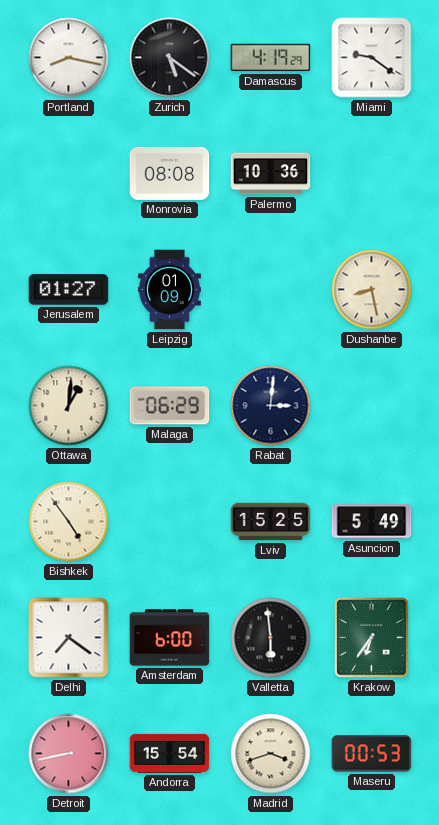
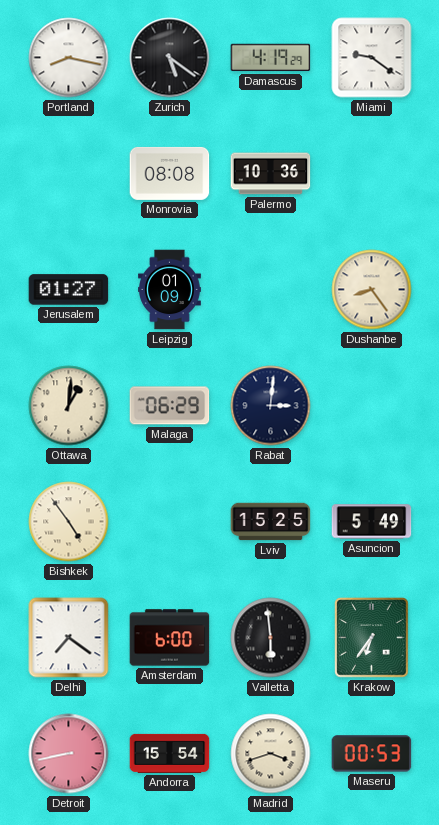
Dushanbe: 8:28 -> 8:24 (372, 290)
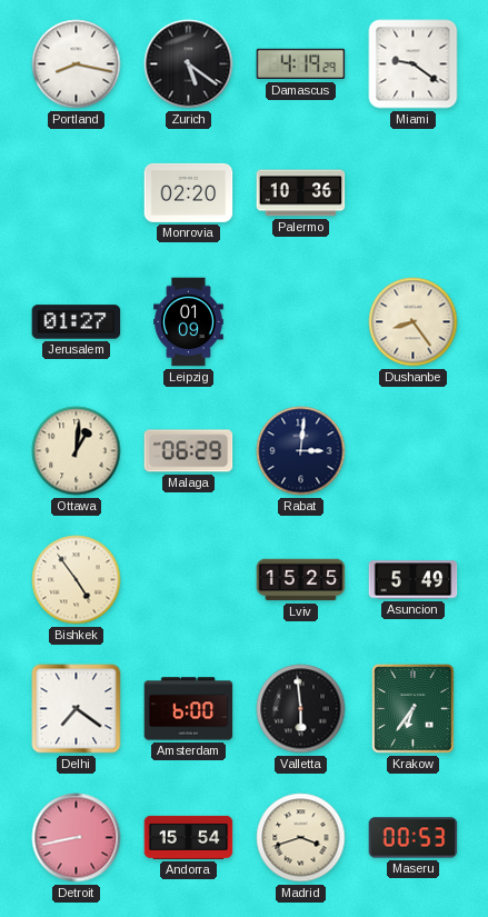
Monrovia: 08:08 -> 02:20 (189, 192)
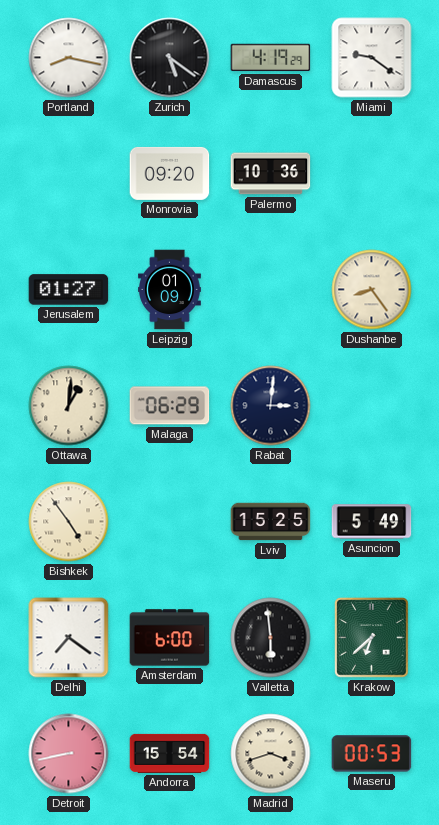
Monrovia: 02:20 -> 09:20 (170, 173)
Krakow: 6:36 -> 6:38 (372, 638)
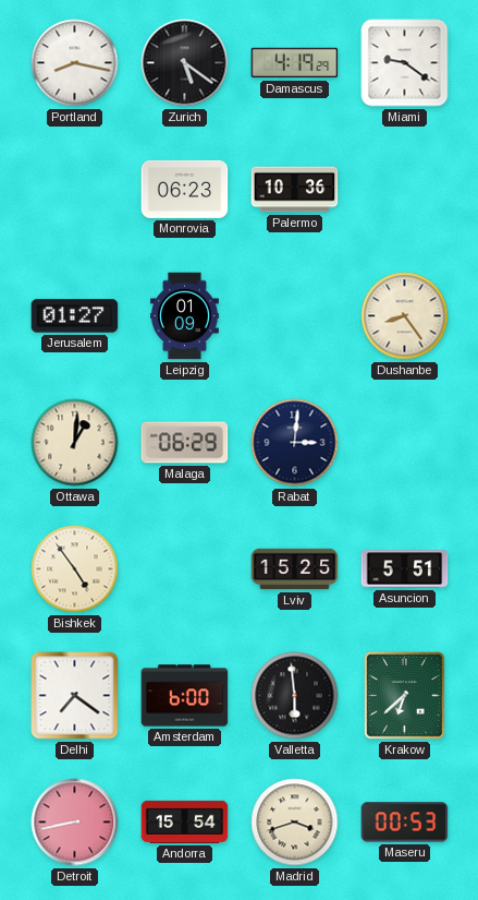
Monrovia: 09:20 -> 06:23 (185, 189)
Asuncion: 5:49 -> 5:51 (405, 569)
